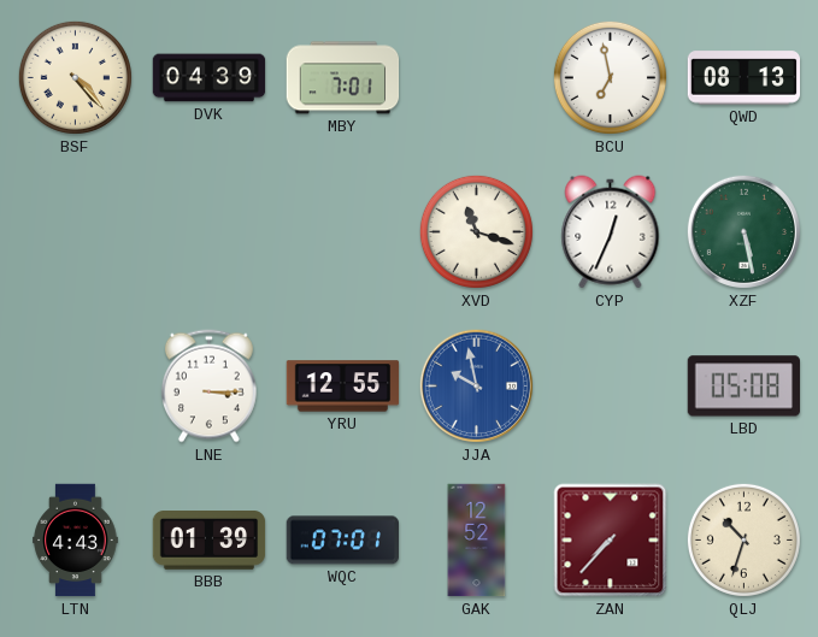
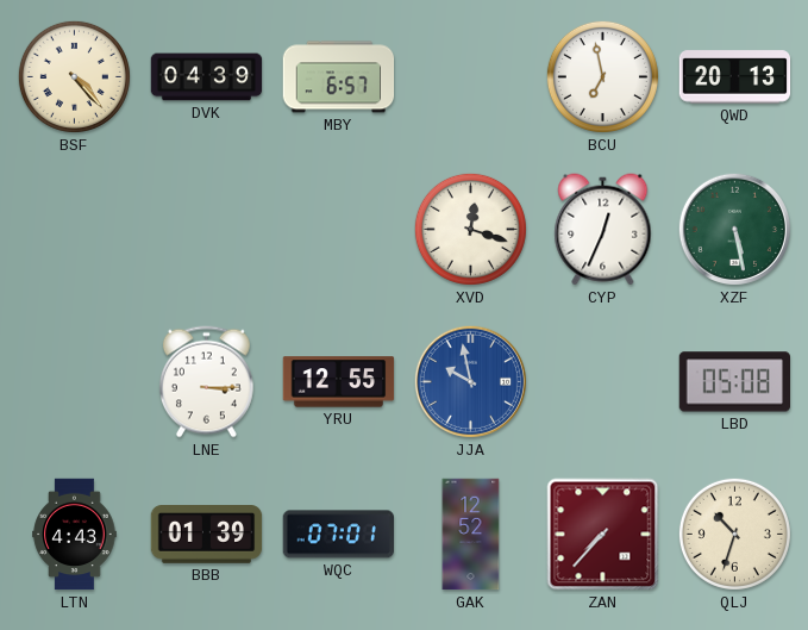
MBY: 7:01 -> 6:57 (339, 77)
QWD: 08:13 -> 20:13 (735, 77)
XVD: 11:18 -> 12:18 (470, 229)
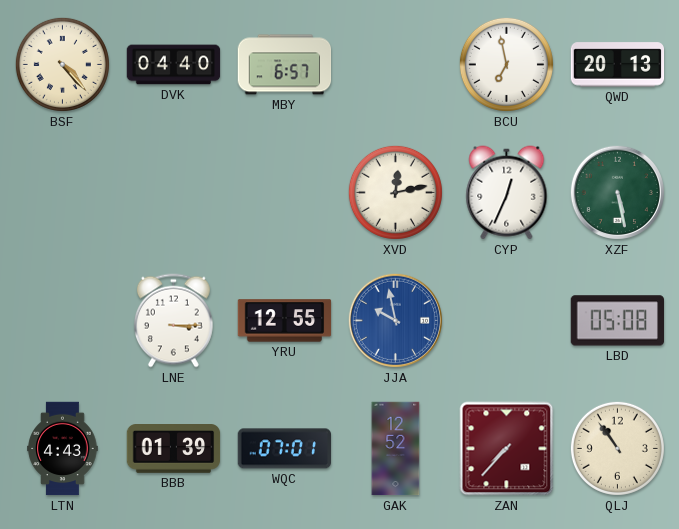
DVK: 04:39 -> 04:40 (174, 65)
XVD: 12:18 -> 12:13 (395, 192)
QLJ: 10:33 -> 10:54 (617, 448)
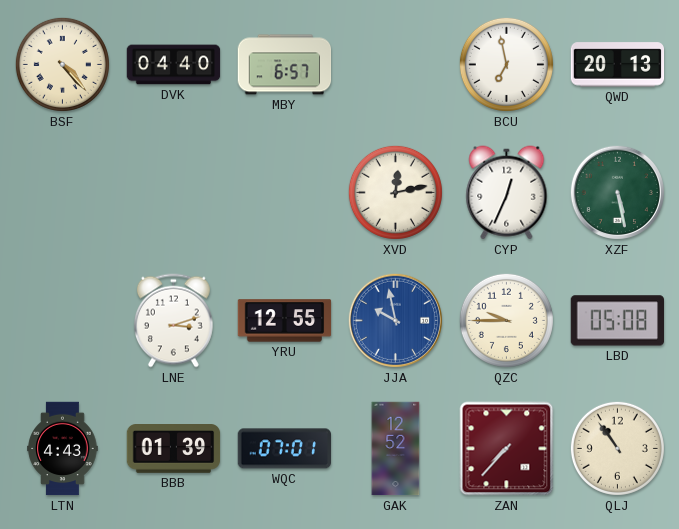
LNE: 3:15 -> 3:12 (173, 321)
QZC: none -> 9:45 (506, 320)
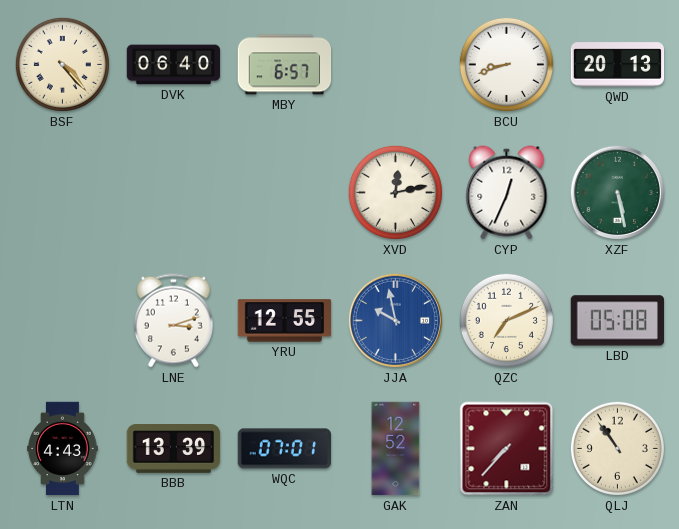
DVK: 04:40 -> 06:40 (174, 65)
BCU: 6:58 -> 8:42 (506, 64)
QZC: 9:45 -> 7:11 (506, 320)
BBB: 01:39 -> 13:39 (174, 449)
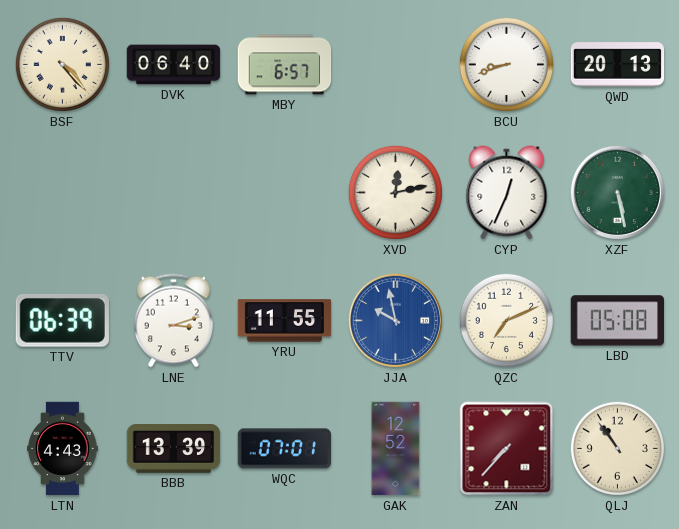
TTV: none -> 06:39 (62, 321)
YRU: 12:55 -> 11:55 (285, 321)
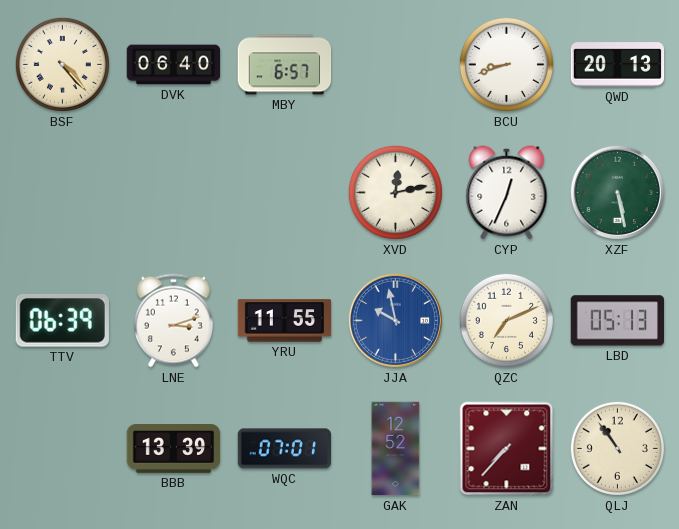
LBD: 05:08 -> 05:13 (617, 321)
LTN: 4:43 -> none (63, 449)
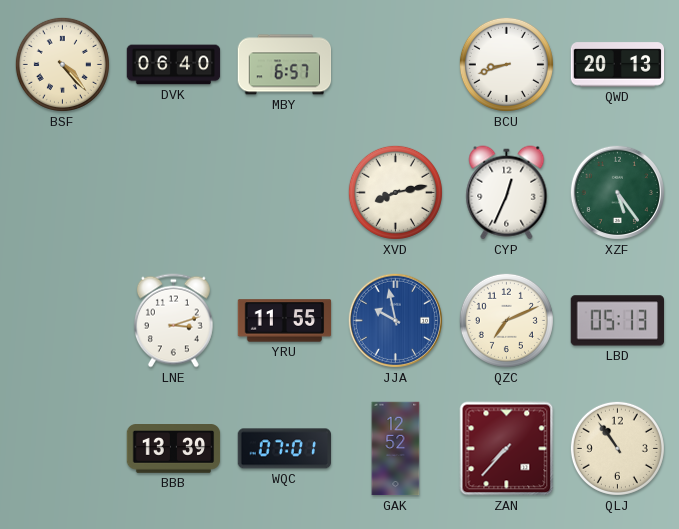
XVD: 12:13 -> 8:13 (395, 192)
XZF: 5:28 -> 5:24 (617, 192)
TTV: 06:39 -> none (62, 321)
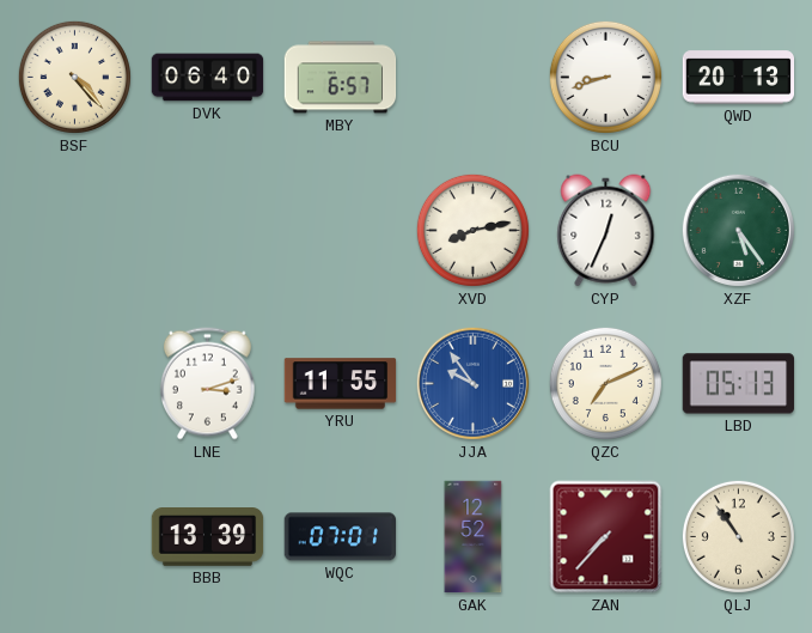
JJA: 9:58 -> 9:54 (472, 383)
